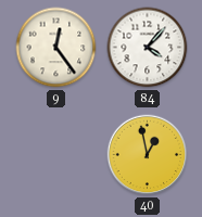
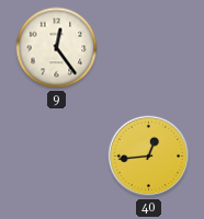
84: 4:07 -> none (148, 48)
40: 12:58 -> 12:44 (149, 157)
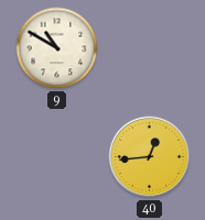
9: 12:24 -> 10:50 (57, 48)
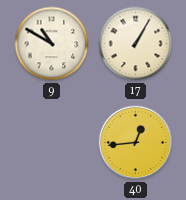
17: none -> 1:05 (136, 44)
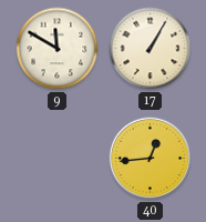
9: 10:50 -> 11:50 (58, 49)
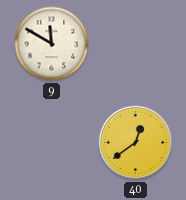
17: 1:05 -> none (151, 49)
40: 12:44 -> 12:39 (136, 143)
